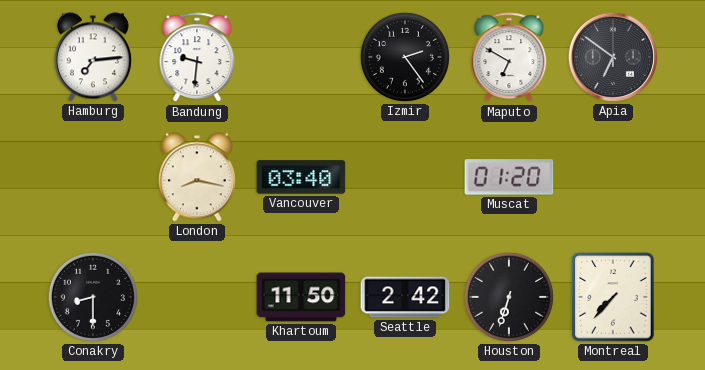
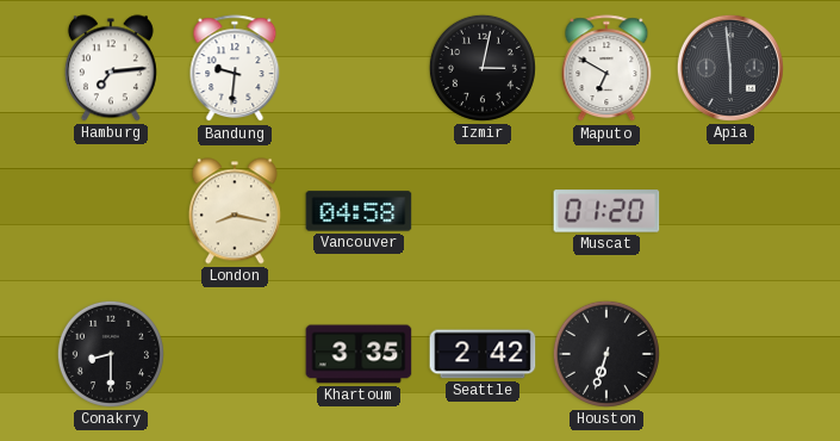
Izmir: 2:24 -> 3:02 (483, 68)
Apia: 6:51 -> 5:59 (730, 68)
Vancouver: 03:40 -> 04:58 (359, 211)
Khartoum: 11:50 -> 3:35 (359, 354)
Montreal: 7:37 -> none (613, 297)
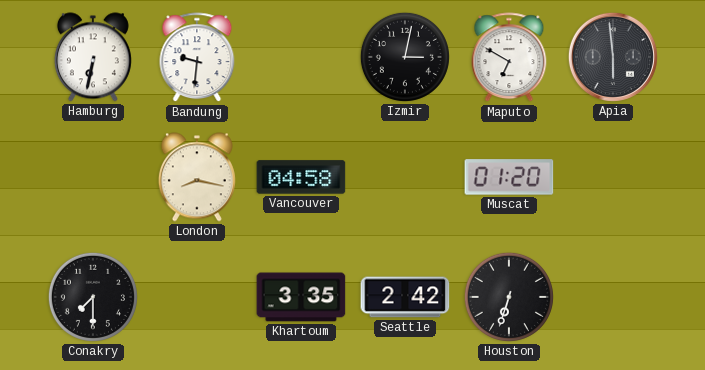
Hamburg: 7:14 -> 6:32 (93, 57)
Conakry: 8:30 -> 7:30 (93, 297)
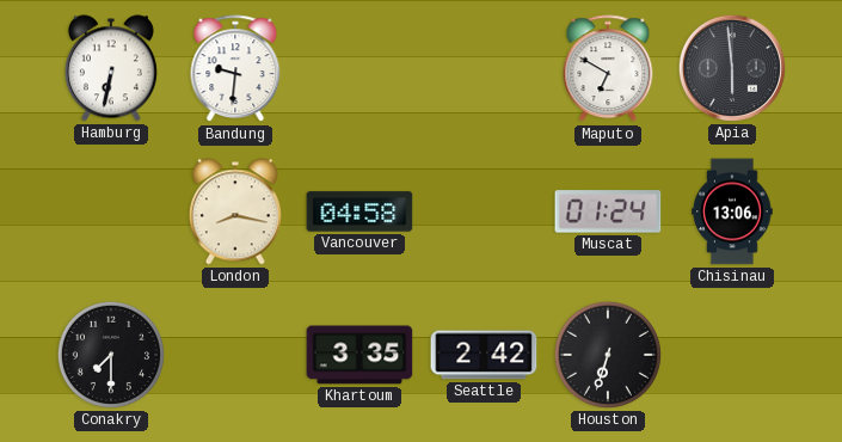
Izmir: 3:02 -> none (405, 57)
Muscat: 01:20 -> 01:24 (608, 211)
Chisinau: none -> 13:06 (732, 211)
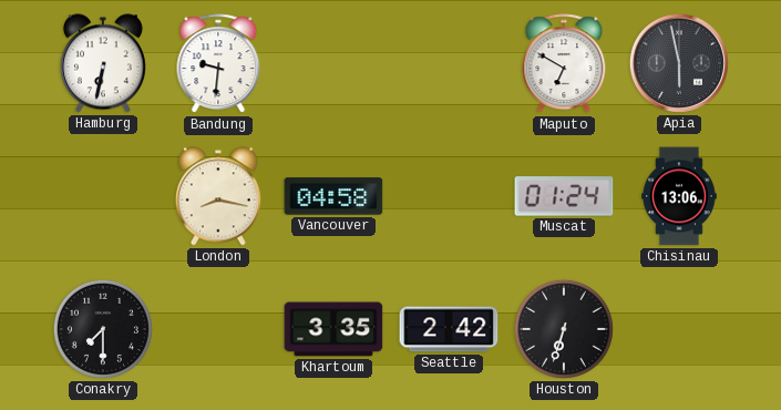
Apia: 5:59 -> 5:58 (679, 63)
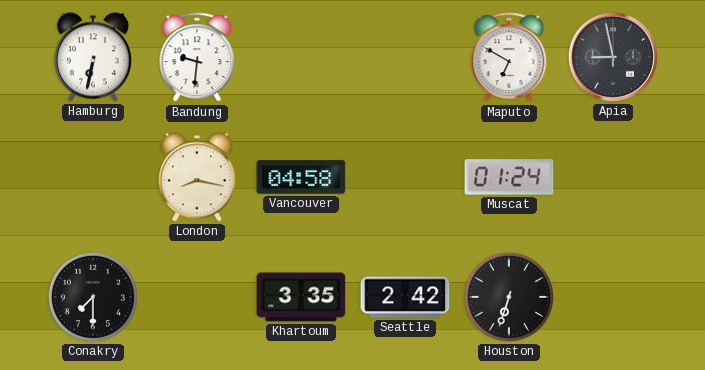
Apia: 5:58 -> 8:58 (613, 57)
Chisinau: 13:06 -> none (679, 196)
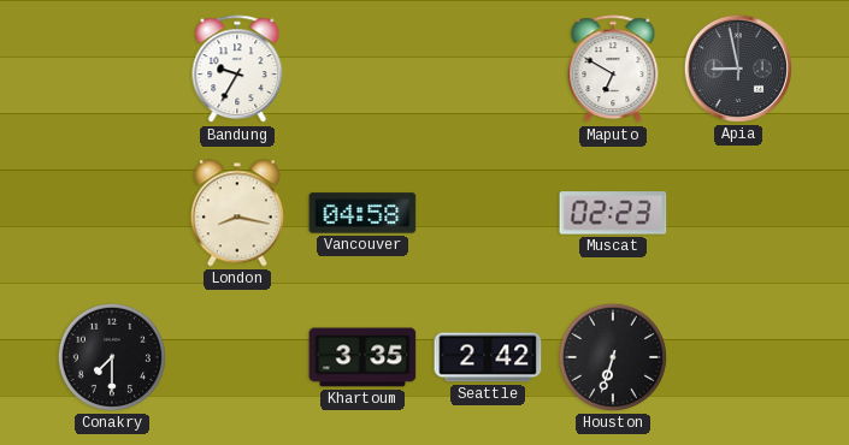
Hamburg: 6:32 -> none (93, 57)
Bandung: 9:31 -> 9:35 (237, 70)
Muscat: 01:24 -> 02:23 (613, 213)
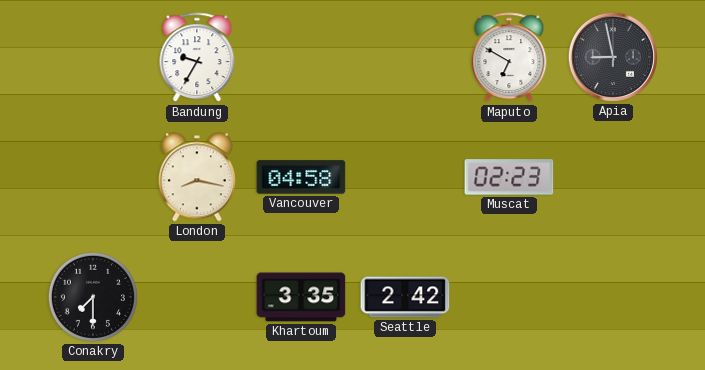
Houston: 6:33 -> none (613, 357)
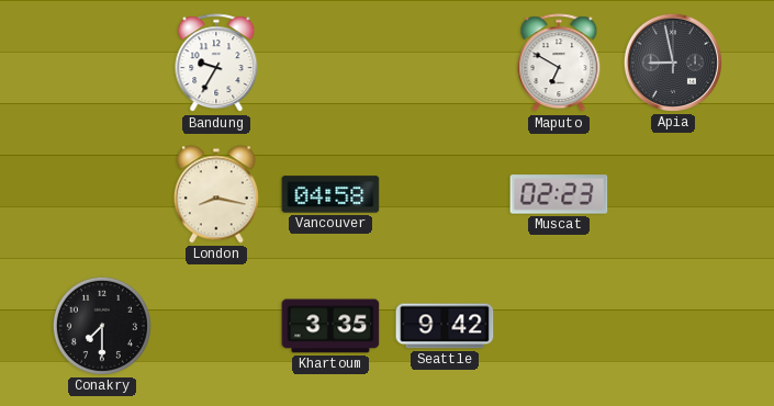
Seattle: 2:42 -> 9:42 (445, 326)
